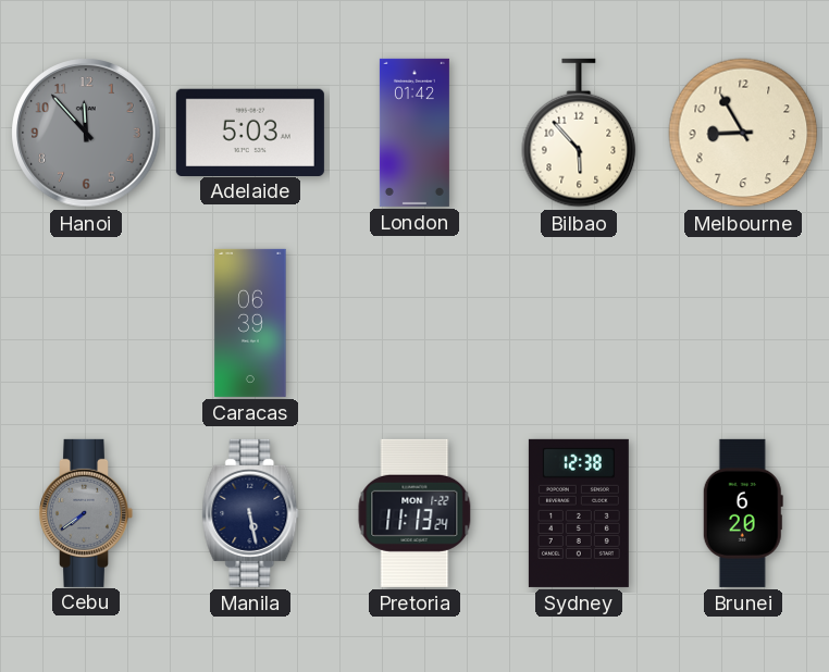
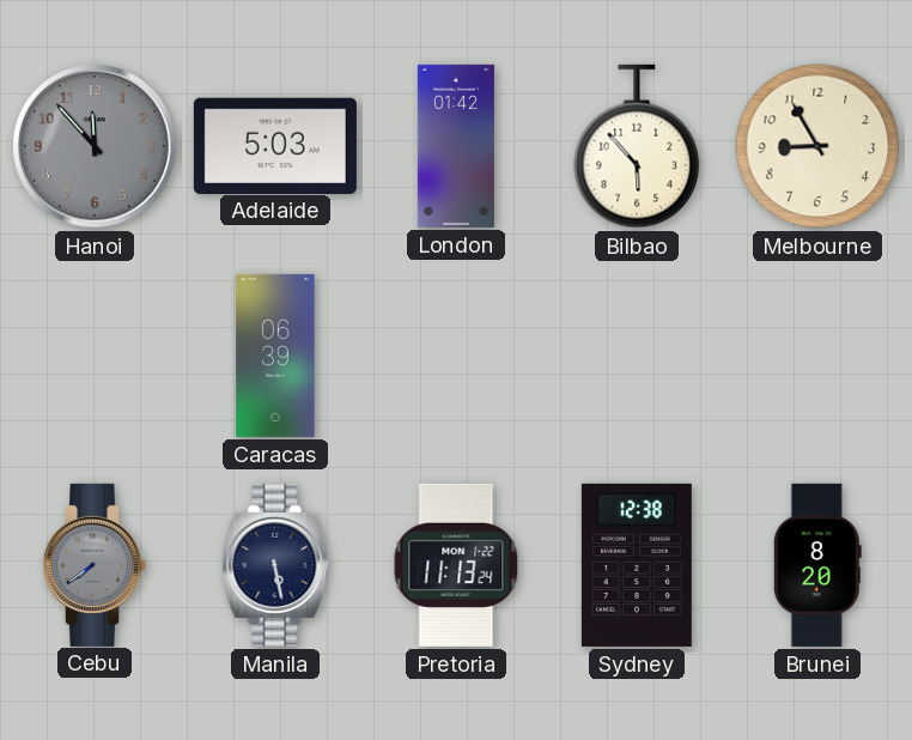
Brunei: 6:20 -> 8:20 (817, 565)
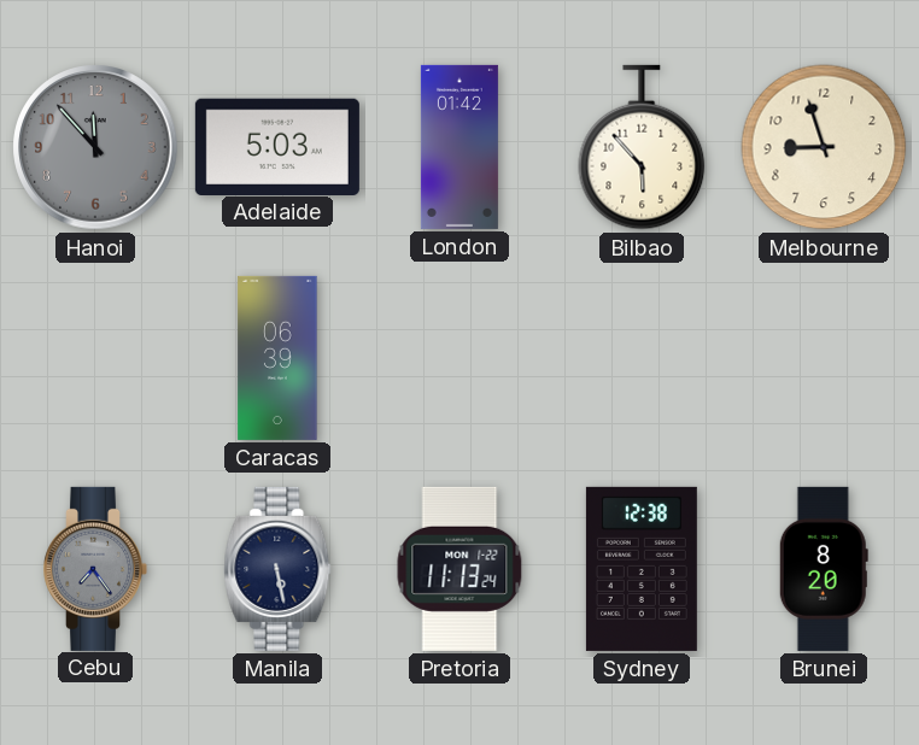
Melbourne: 8:55 -> 8:57 (824, 147)
Cebu: 7:39 -> 7:24 (96, 569)
